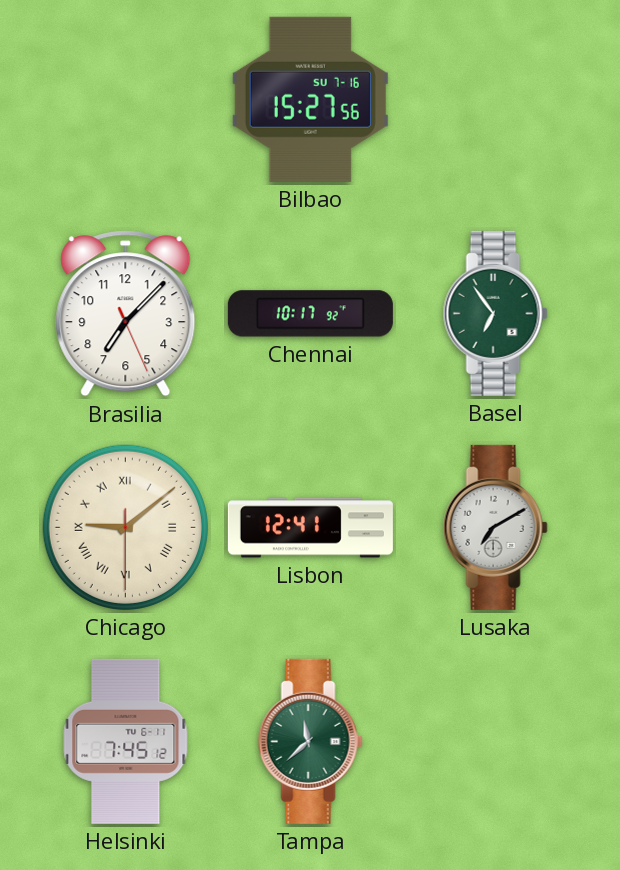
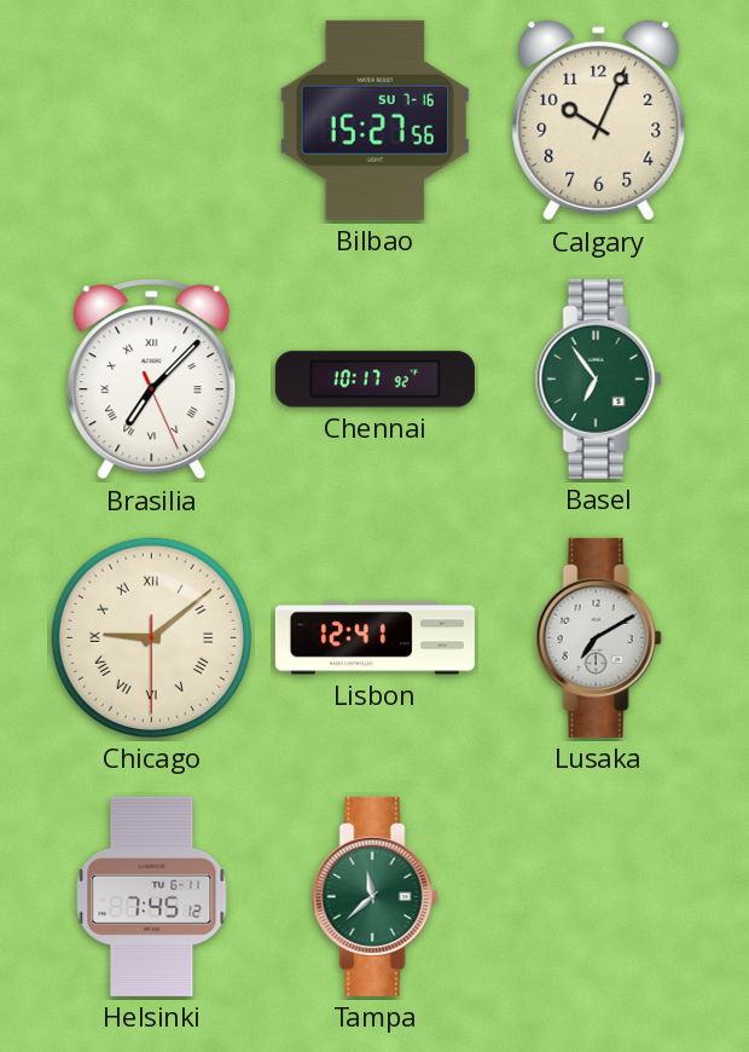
Calgary: none -> 10:04 (599, 121)
Brasilia numerals: Arabic -> Roman (152, 380)
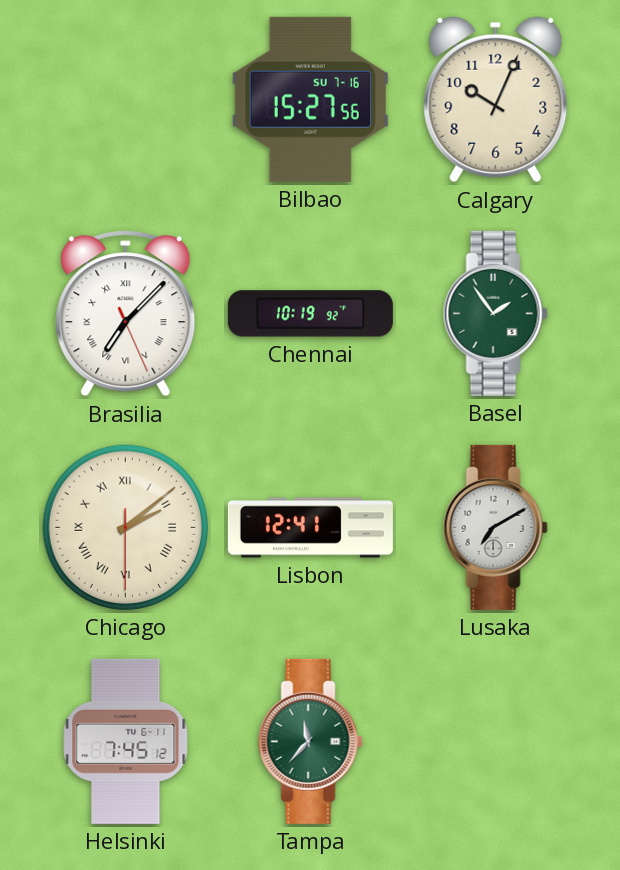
Chennai: 10:17 -> 10:19 (310, 314)
Basel: 6:54 -> 1:54 (495, 313)
Chicago: 9:08 -> 2:08 (125, 527)
Tampa: 11:38 -> 11:37 (310, 741)
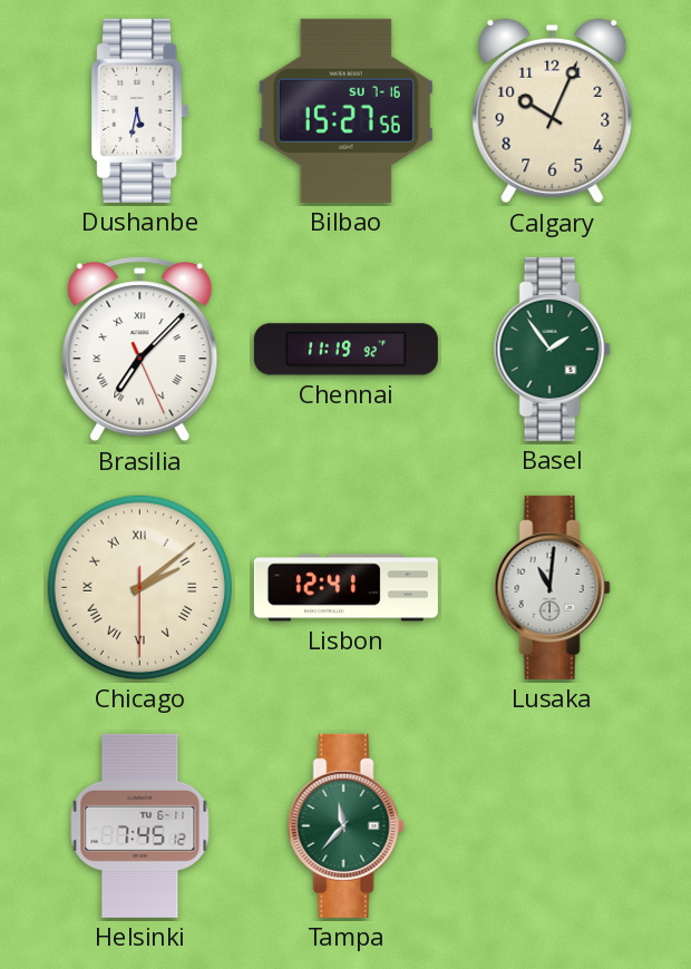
Dushanbe: none -> 5:32 (140, 110)
Chennai: 10:19 -> 11:19 (345, 350)
Lusaka: 7:10 -> 11:01 (552, 587)
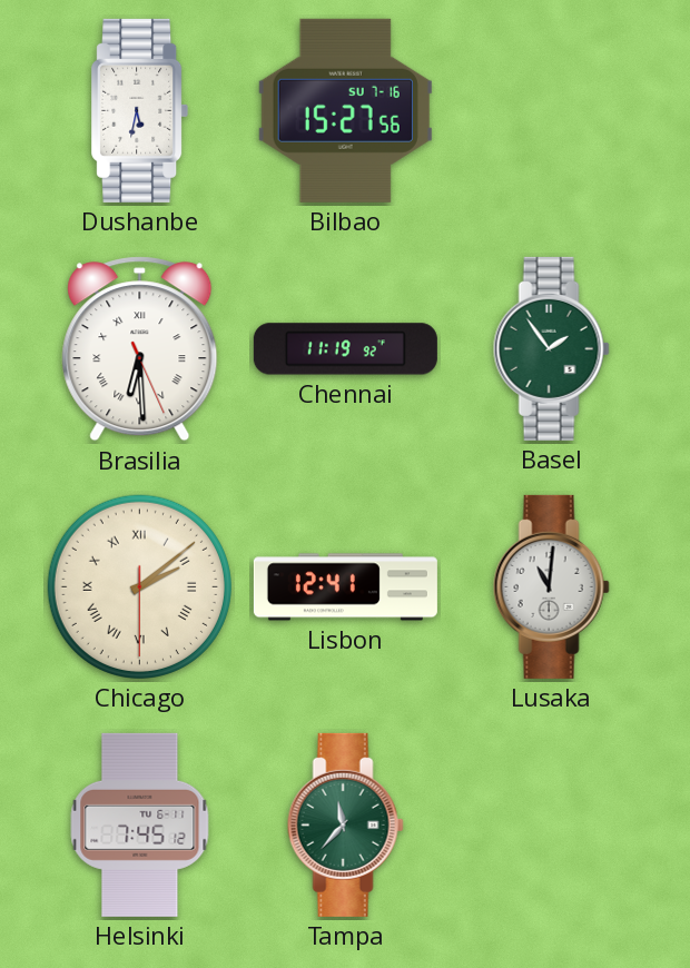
Calgary: 10:04 -> none (553, 111)
Brasilia: 7:07 -> 6:29 (140, 349)
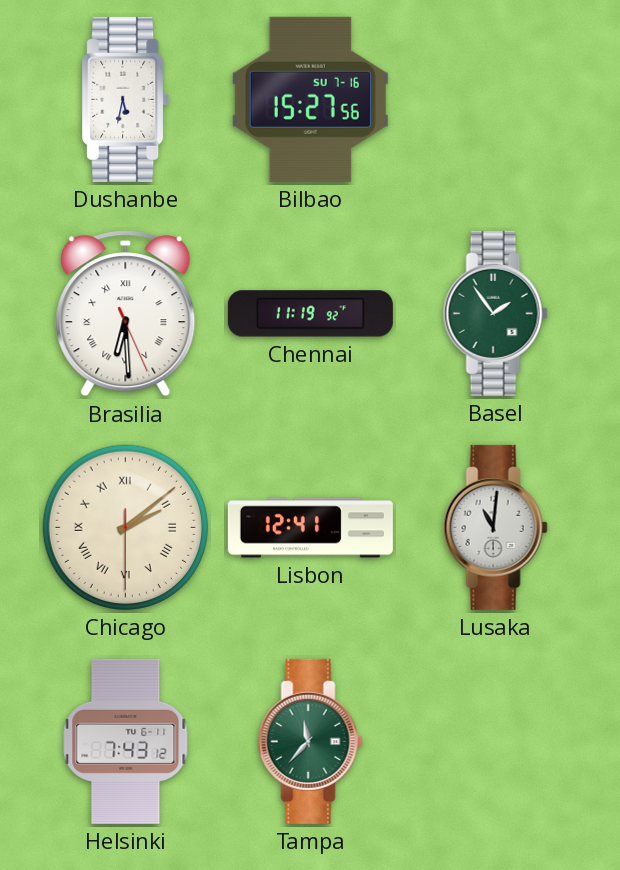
Helsinki: 7:45 -> 7:43 (126, 741)
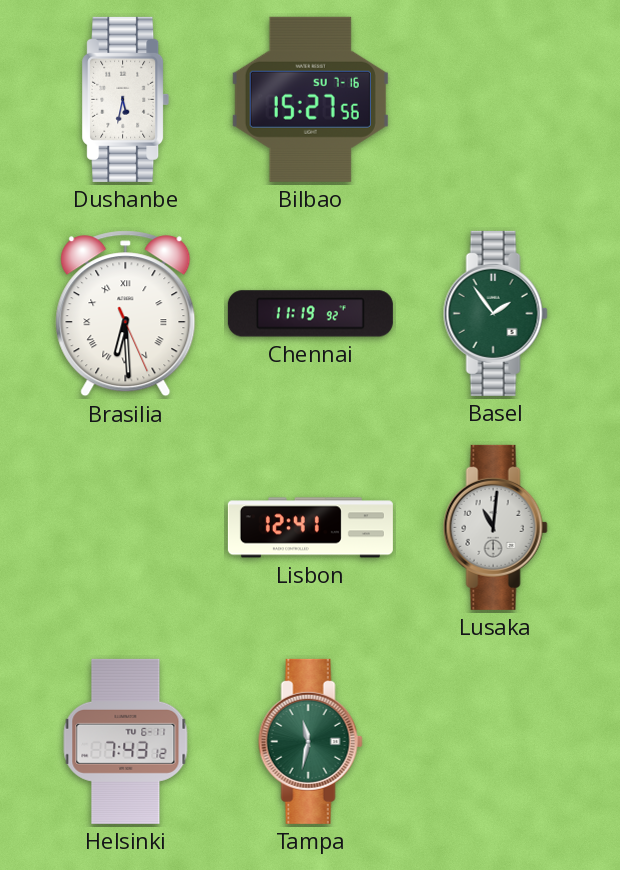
Chicago: 2:08 -> none (125, 527)
Tampa: 11:37 -> 11:32 (310, 741)
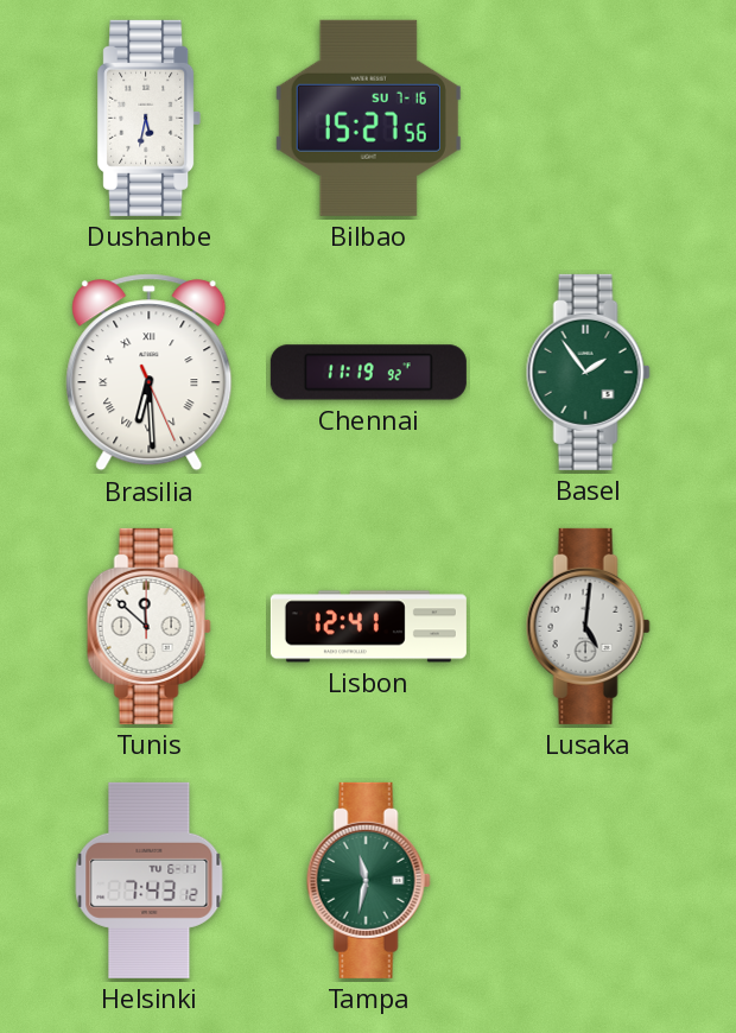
Tunis: none -> 11:52 (148, 626)
Lusaka: 11:01 -> 5:01 (588, 626)
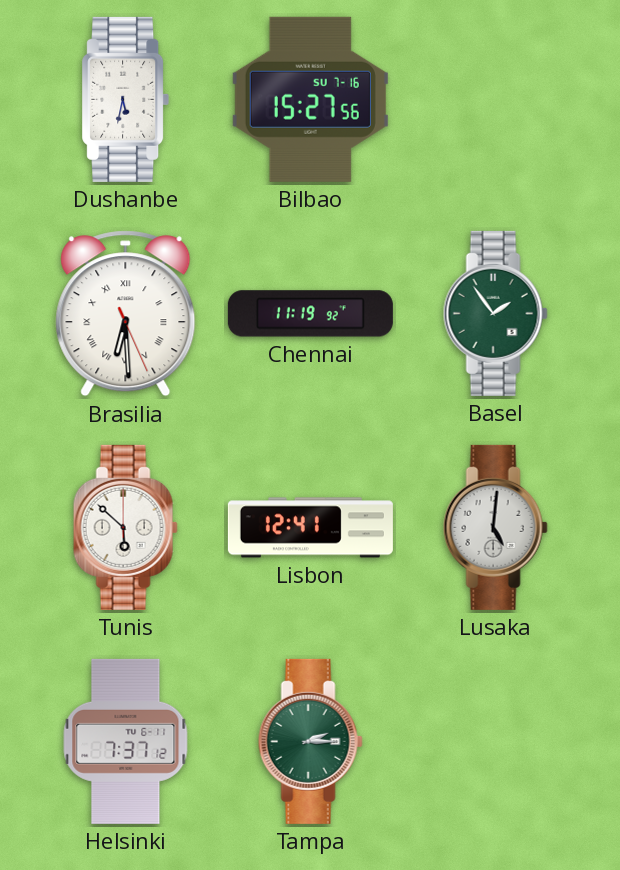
Tunis: 11:52 -> 5:52 (125, 527)
Helsinki: 7:43 -> 7:37 (126, 741)
Tampa: 11:32 -> 2:15 (310, 741)
